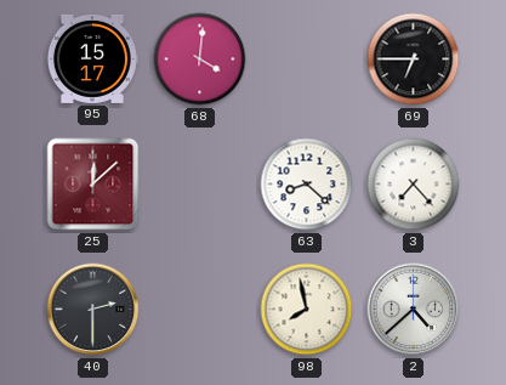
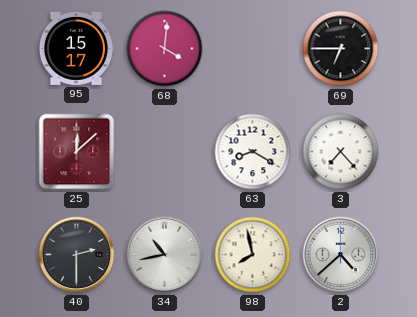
63: 8:22 -> 8:20 (253, 152)
34: none -> 10:43 (165, 255)
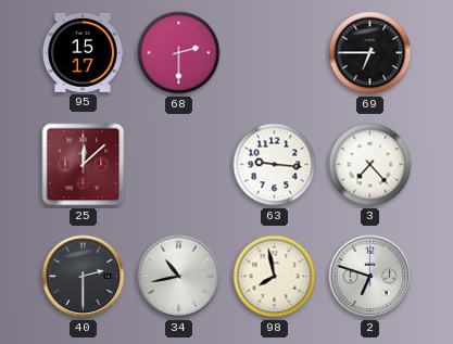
68: 4:01 -> 2:30 (179, 53)
63: 8:20 -> 9:16 (275, 165)
2: 4:38 -> 6:48 (370, 277)
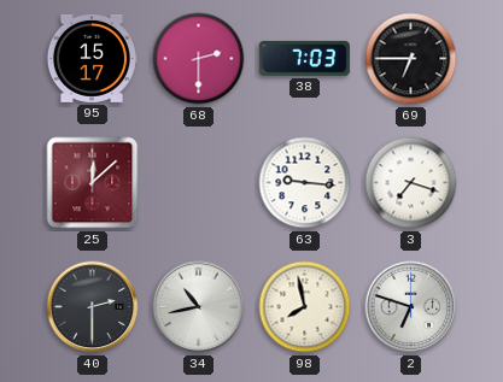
38: none -> 7:03 (304, 58)
3: 7:23 -> 7:18 (411, 183)
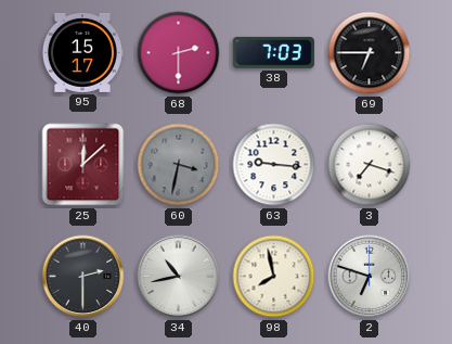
60: none -> 3:32 (179, 165)
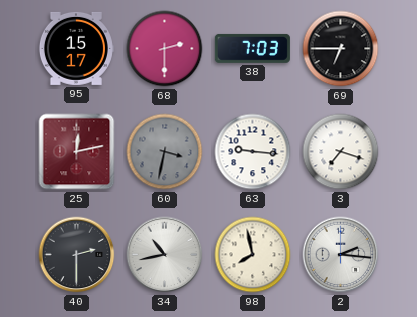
25: 12:08 -> 12:13 (77, 152)
2: 6:48 -> 2:16 (341, 255)
